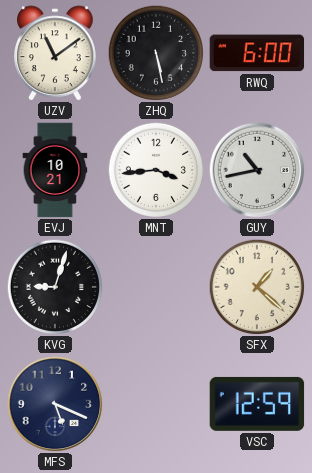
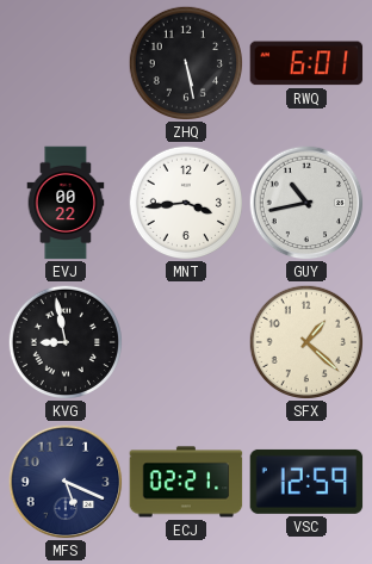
UZV: 11:09 -> none (55, 53)
RWQ: 6:00 -> 6:01 (306, 63)
EVJ: 10:21 -> 00:22 (66, 203)
KVG: 9:03 -> 8:58 (64, 341)
ECJ: none -> 02:21 (186, 482)
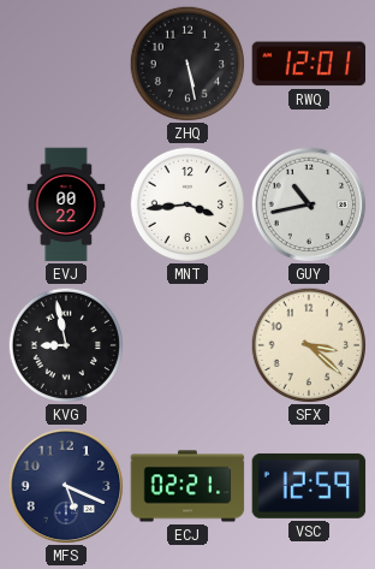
RWQ: 6:01 -> 12:01 (309, 64)
SFX: 1:22 -> 3:22 (308, 344)
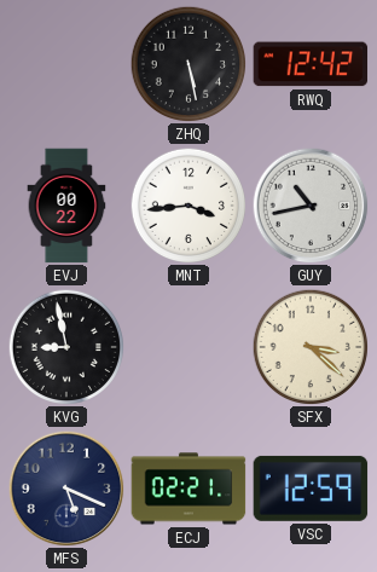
RWQ: 12:01 -> 12:42 (311, 64)
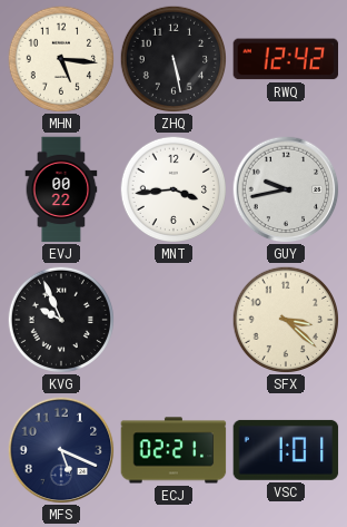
MHN: none -> 5:16 (60, 58)
GUY: 10:43 -> 9:43 (286, 189)
KVG: 8:58 -> 9:56 (60, 319)
VSC: 12:59 -> 1:01 (286, 450)
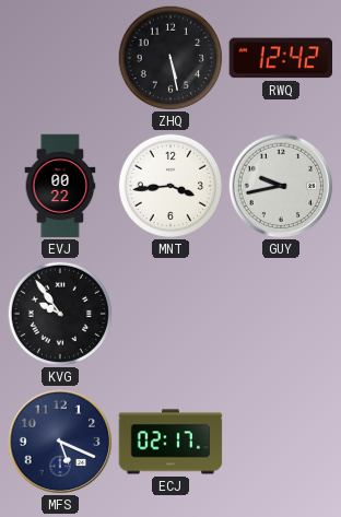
MHN: 5:16 -> none (60, 58)
KVG: 9:56 -> 9:54 (59, 313)
SFX: 3:22 -> none (285, 319)
ECJ: 02:21 -> 02:17 (170, 442)
VSC: 1:01 -> none (286, 450)
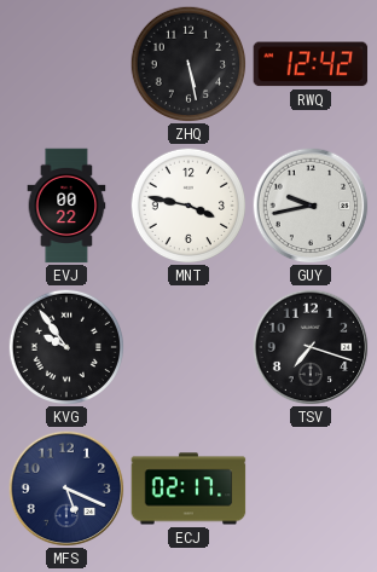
MNT: 3:44 -> 3:47 (187, 204)
TSV: none -> 7:18 (311, 347)
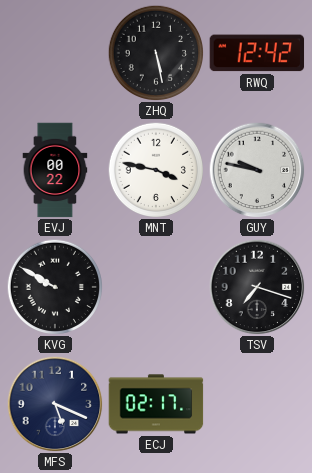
GUY: 9:43 -> 9:47 (257, 170)
KVG: 9:54 -> 9:50 (54, 286)
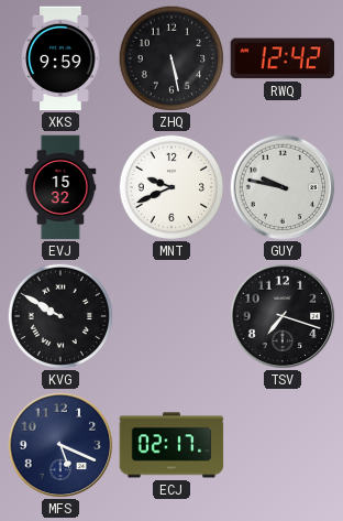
XKS: none -> 9:59 (60, 58)
EVJ: 00:22 -> 15:32 (60, 187)
MNT: 3:47 -> 9:41 (170, 186)
